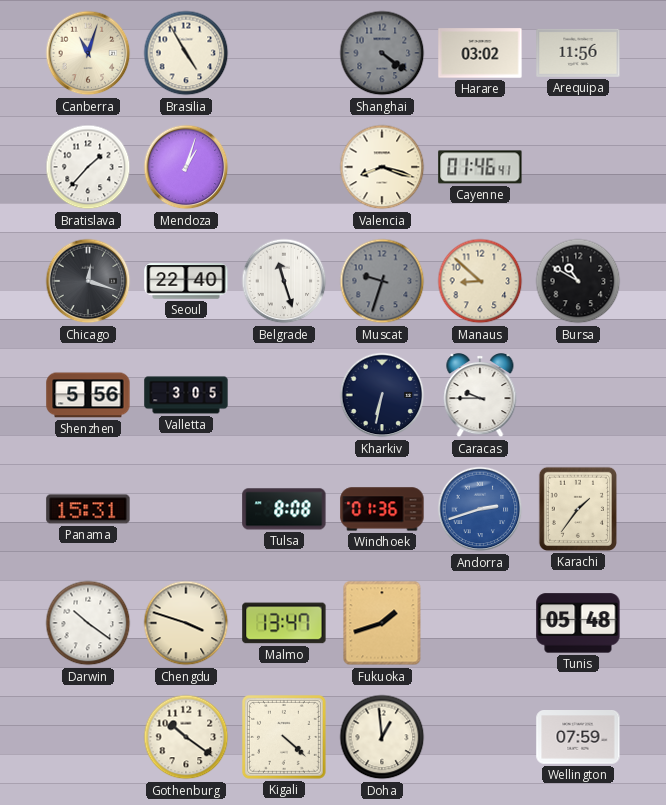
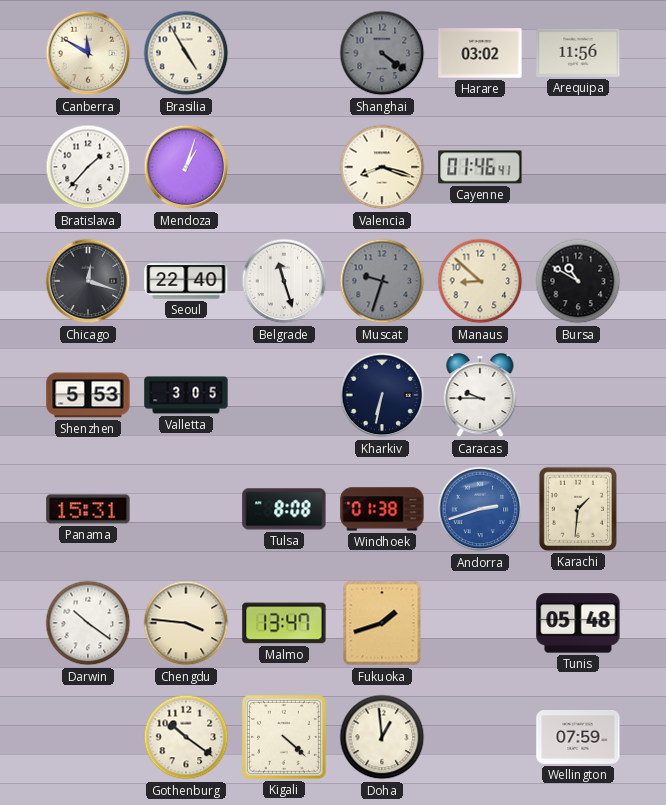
Canberra: 11:03 -> 11:50 (88, 53)
Shenzhen: 5:56 -> 5:53 (88, 395)
Windhoek: 01:36 -> 01:38 (382, 509)
Karachi: 1:36 -> 1:31 (578, 509)
Chengdu: 3:48 -> 3:46 (186, 623)
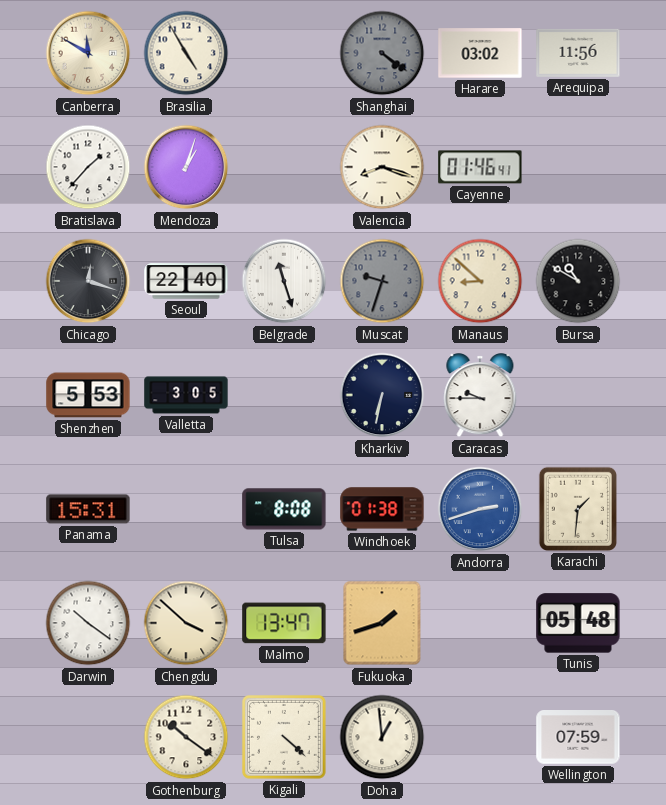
Chengdu: 3:46 -> 3:52 (186, 623)
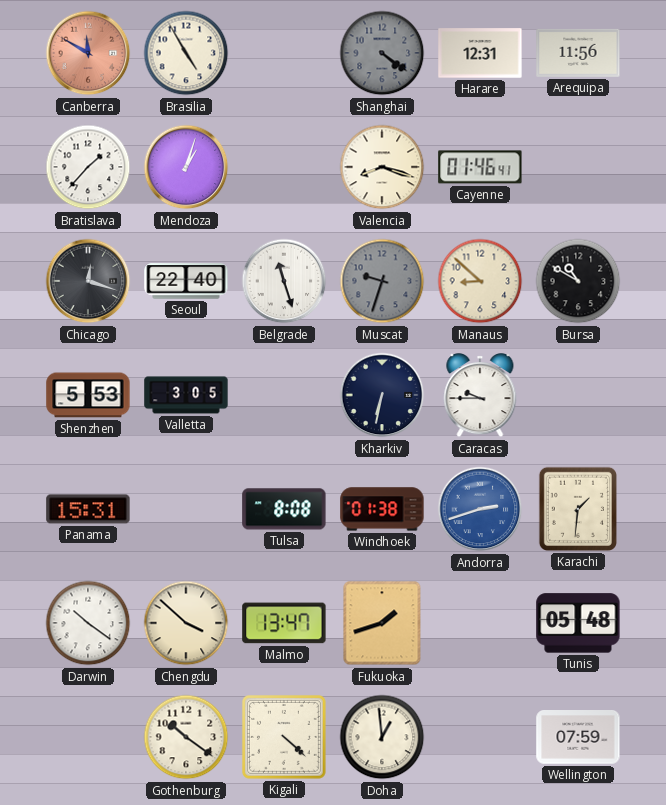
Canberra dial: cream -> salmon (88, 53)
Harare: 03:02 -> 12:31 (480, 53)
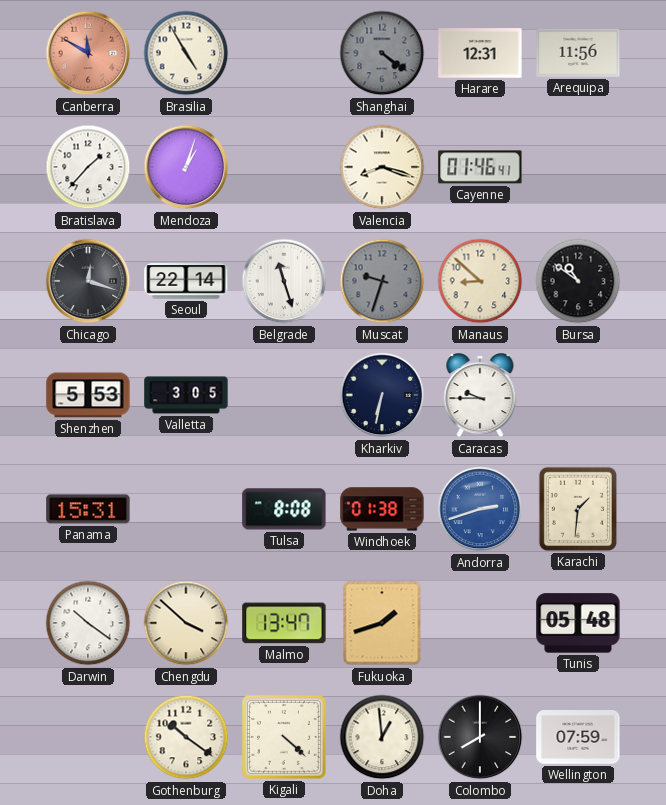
Seoul: 22:40 -> 22:14 (186, 281)
Bursa: 10:50 -> 10:51 (578, 281)
Colombo: none -> 8:00 (480, 737)
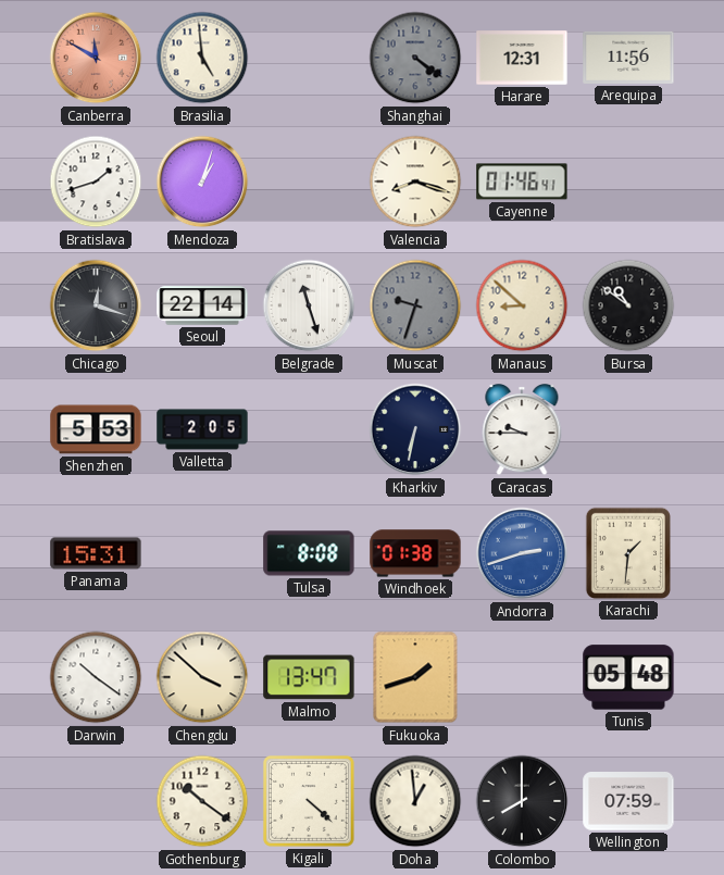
Brasilia: 4:55 -> 4:59 (202, 58)
Bratislava: 1:37 -> 1:42 (96, 182)
Valletta: 3:05 -> 2:05 (202, 429)
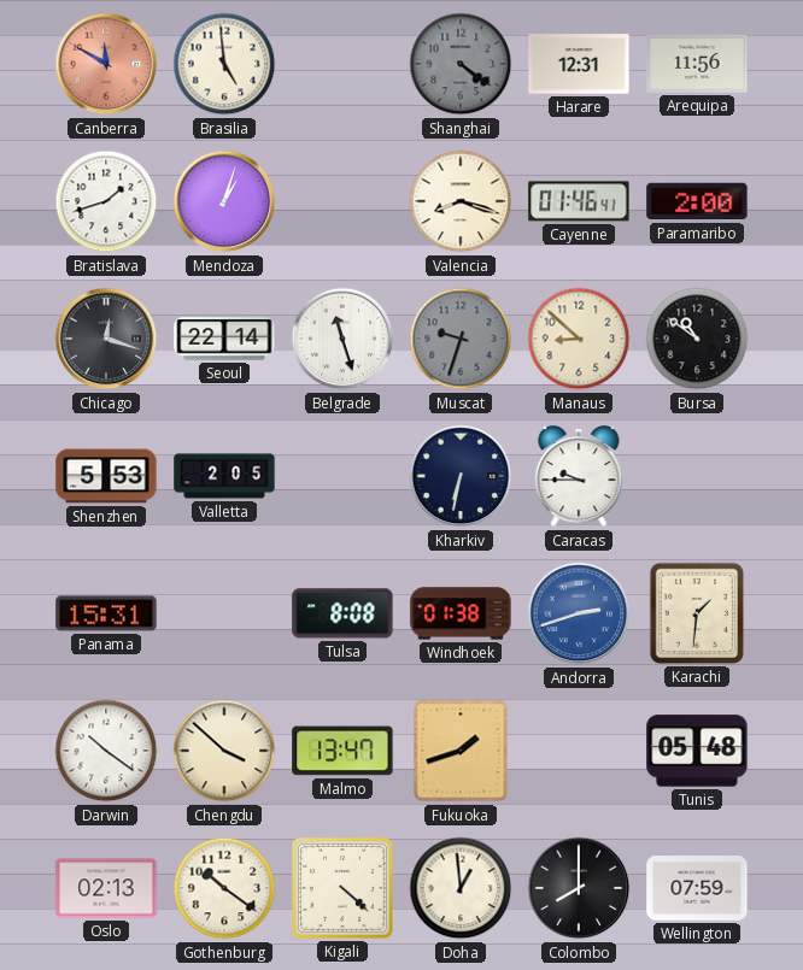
Paramaribo: none -> 2:00 (697, 201)
Oslo: none -> 02:13 (106, 888)
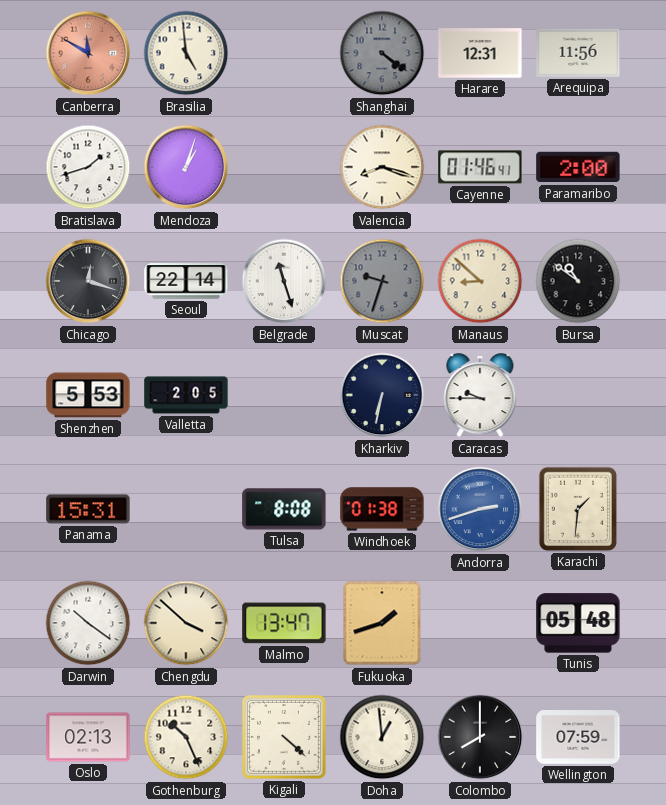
Gothenburg: 10:21 -> 10:26 (186, 737)
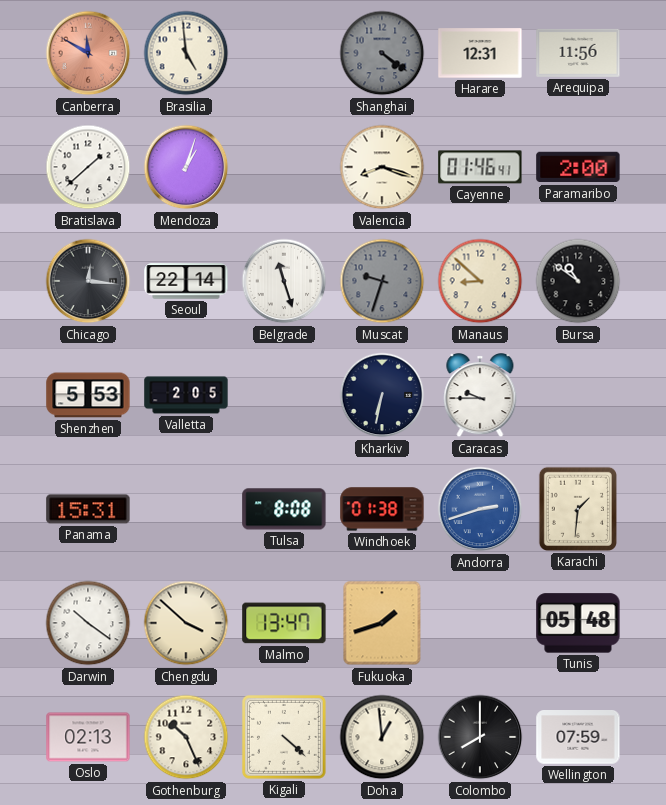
Bratislava: 1:42 -> 1:38 (88, 167)
Chicago: 12:18 -> 12:16 (88, 281)
